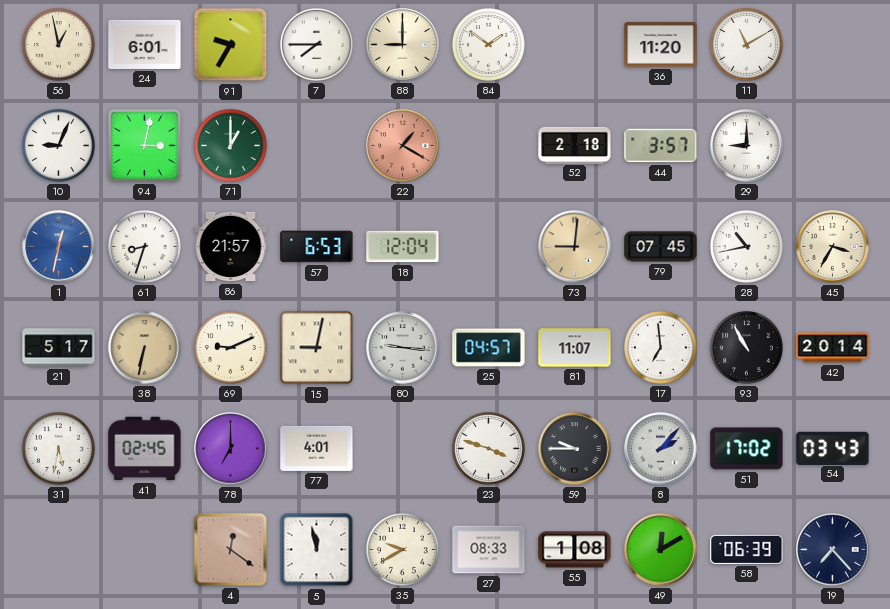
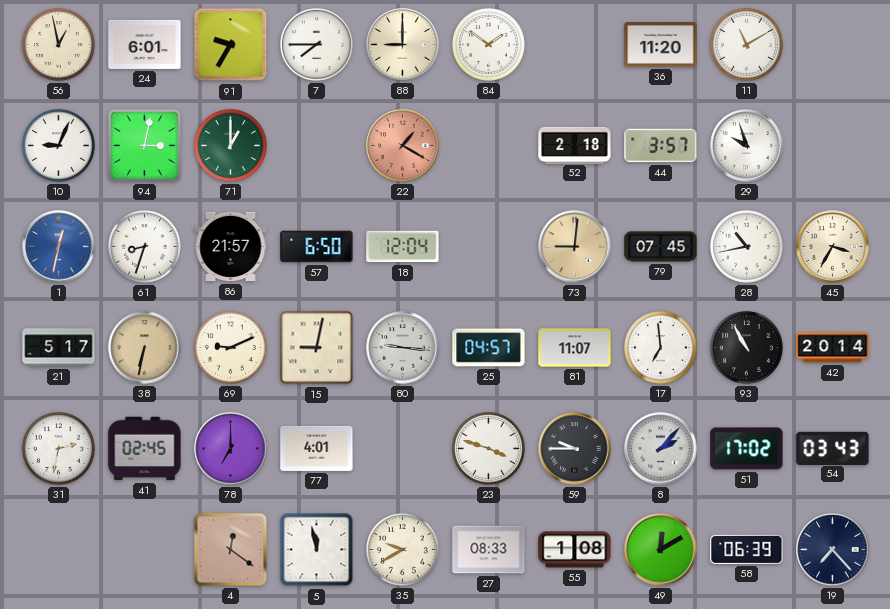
29: 9:00 -> 9:57 (747, 146)
57: 6:53 -> 6:50 (317, 247)
31: 5:32 -> 2:32 (59, 449)
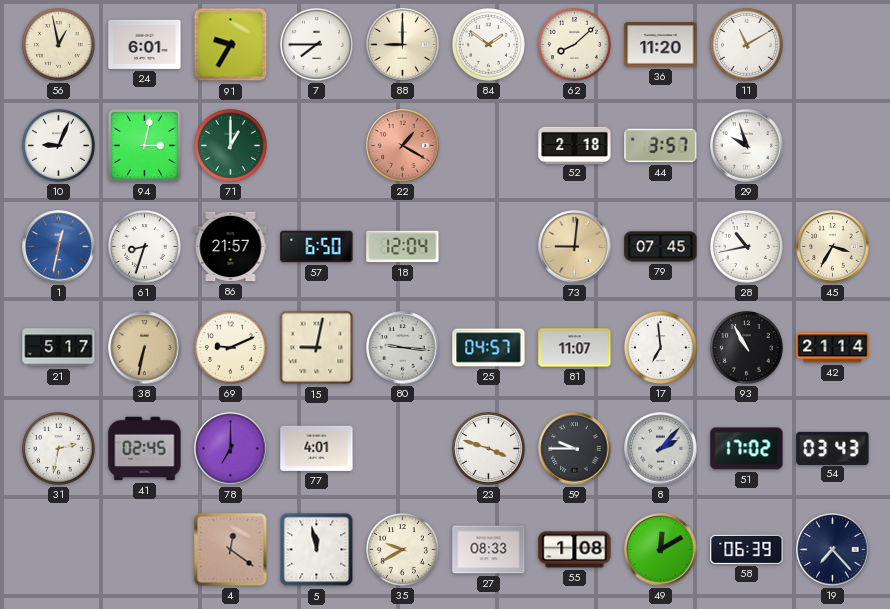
62: none -> 8:08 (575, 45)
42: 20:14 -> 21:14 (833, 348)
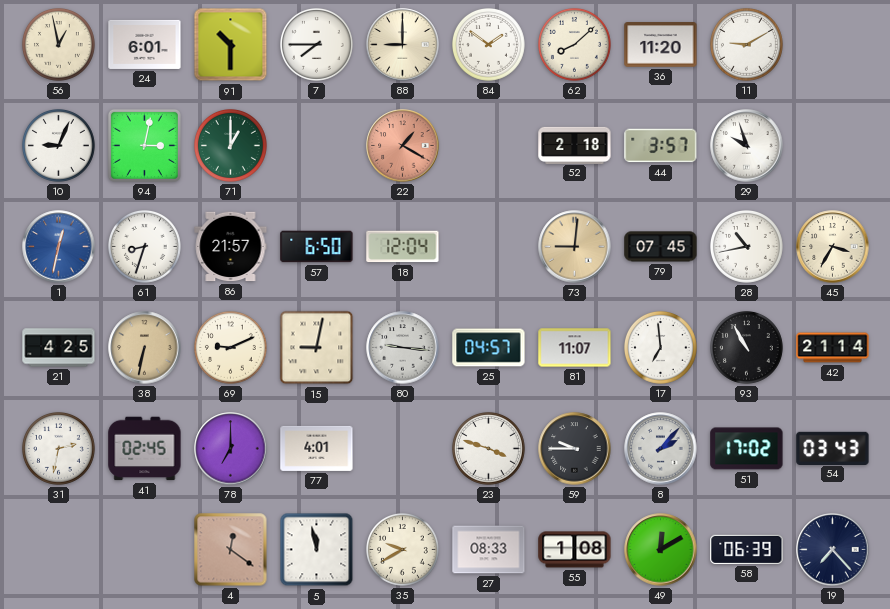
91: 9:35 -> 10:30 (231, 45)
11: 11:10 -> 9:10 (747, 45)
21: 5:17 -> 4:25 (59, 348)
